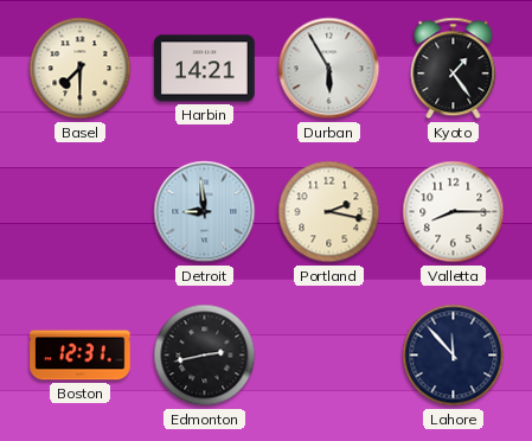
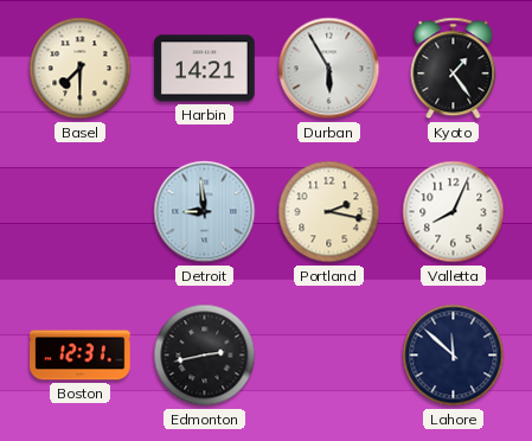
Valletta: 8:15 -> 8:04 (454, 212)
Lahore: 11:53 -> 11:52 (454, 356)
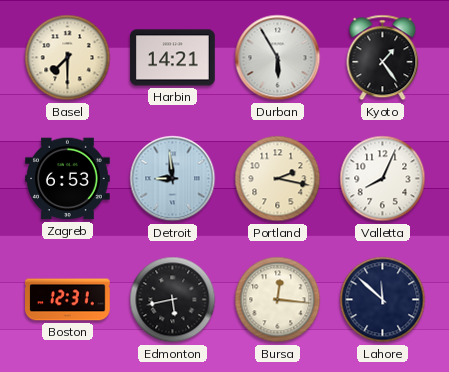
Zagreb: none -> 6:53 (68, 179)
Edmonton: 2:43 -> 5:43 (173, 300)
Bursa: none -> 12:16 (278, 300)
